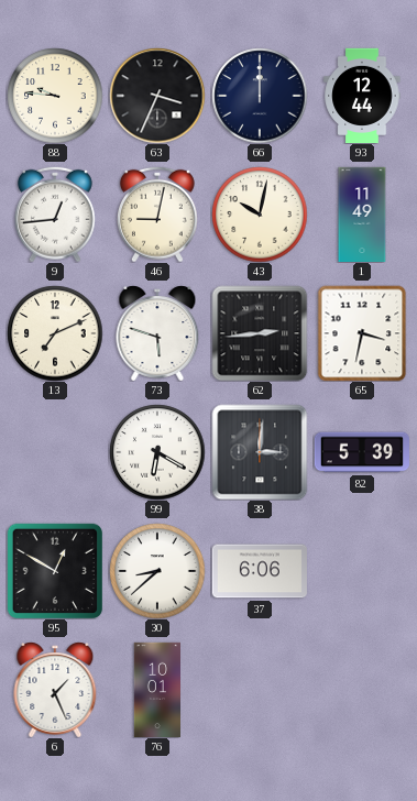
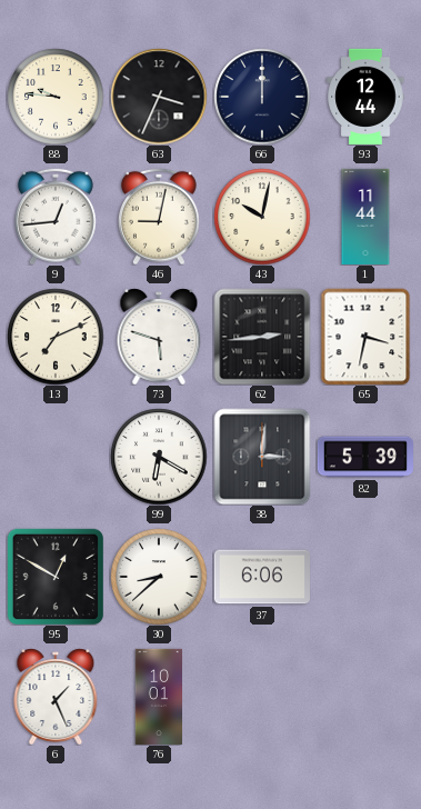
1: 11:49 -> 11:44 (365, 216)
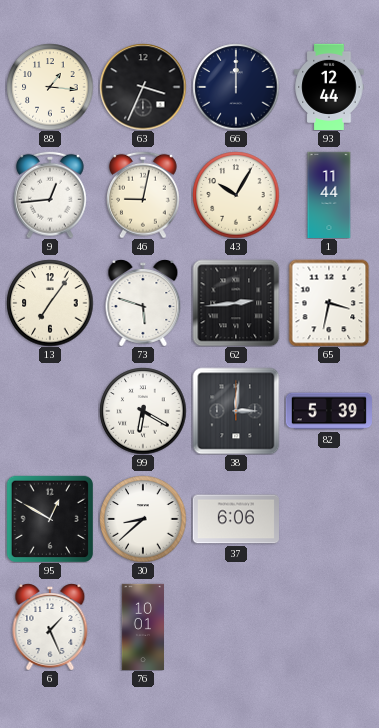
88: 9:46 -> 1:16 (50, 87)
43: 10:02 -> 10:05 (236, 195)
13: 7:11 -> 7:06 (50, 303)
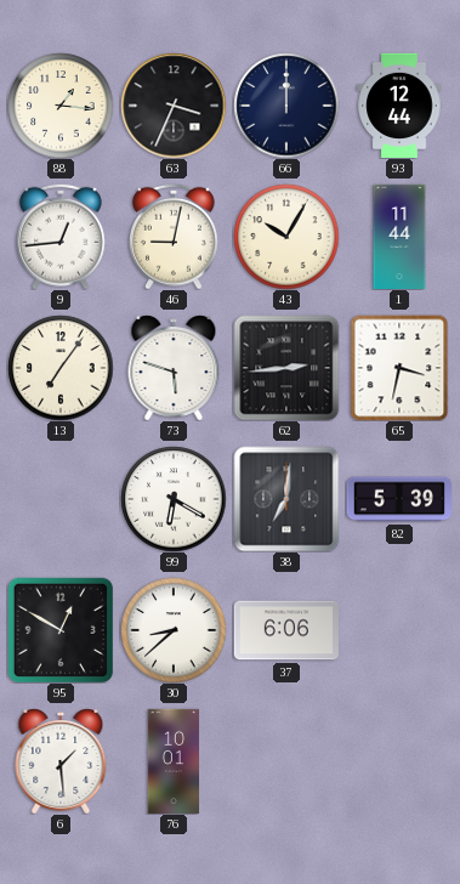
38: 3:01 -> 7:01 (286, 499)
6: 1:26 -> 1:29 (61, 761)
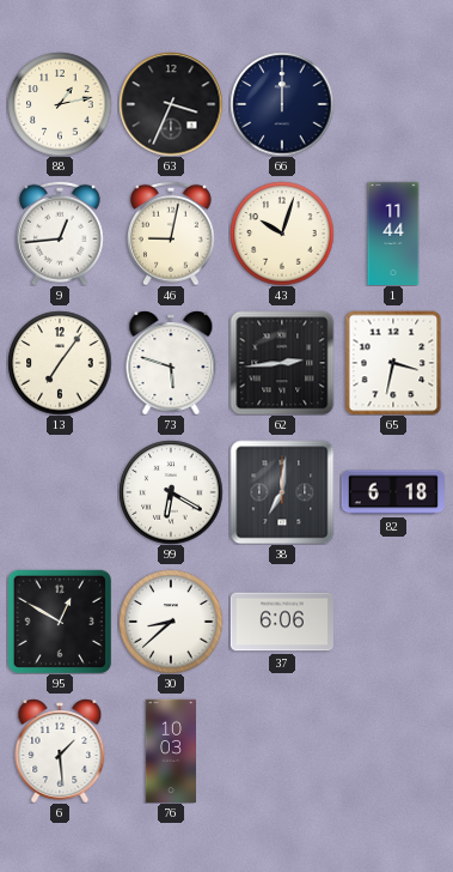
88: 1:16 -> 1:13 (60, 104)
93: 12:44 -> none (399, 104)
43: 10:05 -> 10:03 (282, 234)
82: 5:39 -> 6:18 (392, 492)
76: 10:01 -> 10:03 (171, 750)
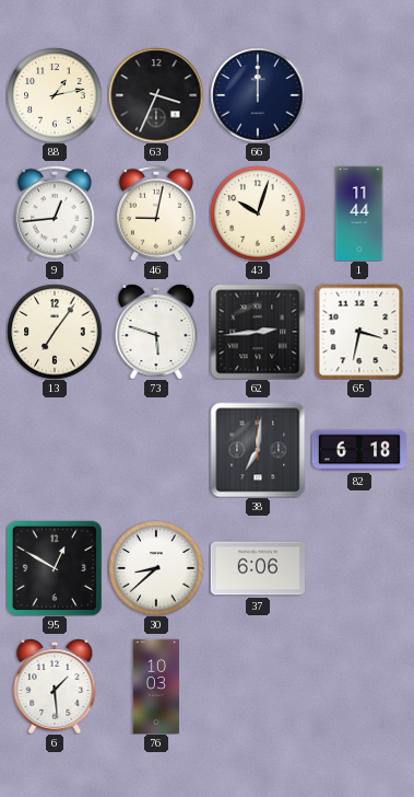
99: 6:20 -> none (171, 492)
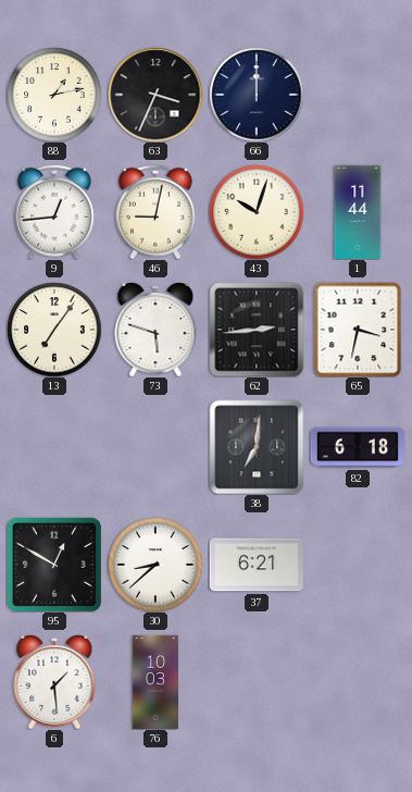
37: 6:06 -> 6:21 (257, 565)
